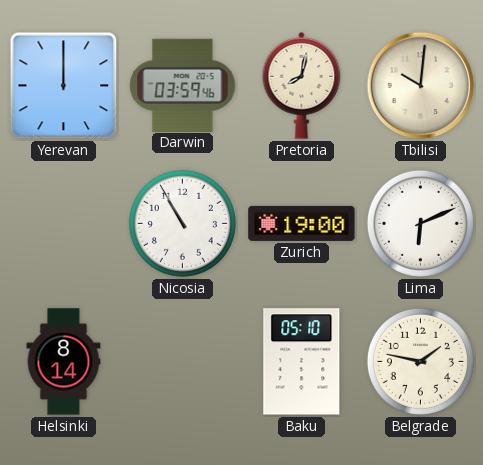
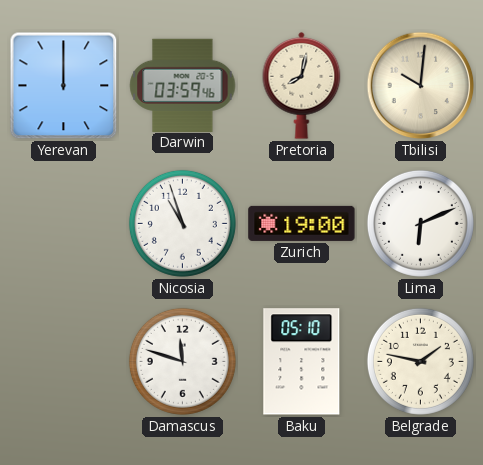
Nicosia: 10:55 -> 10:57 (182, 223)
Helsinki: 8:14 -> none (64, 362)
Damascus: none -> 11:48 (182, 361)
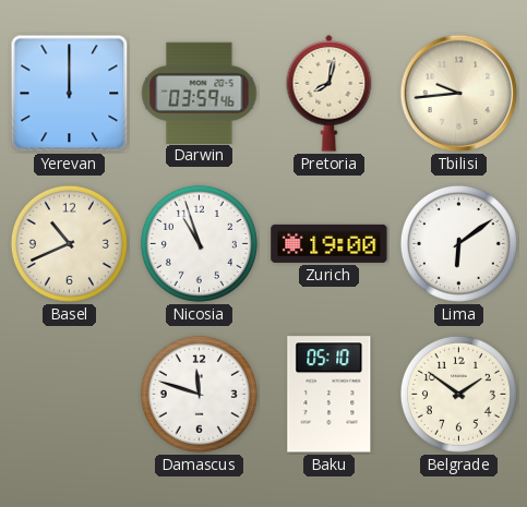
Tbilisi: 10:01 -> 9:44 (459, 94)
Basel: none -> 10:41 (69, 243)
Lima: 6:11 -> 6:09 (458, 243)
Belgrade: 1:47 -> 1:51 (458, 394)
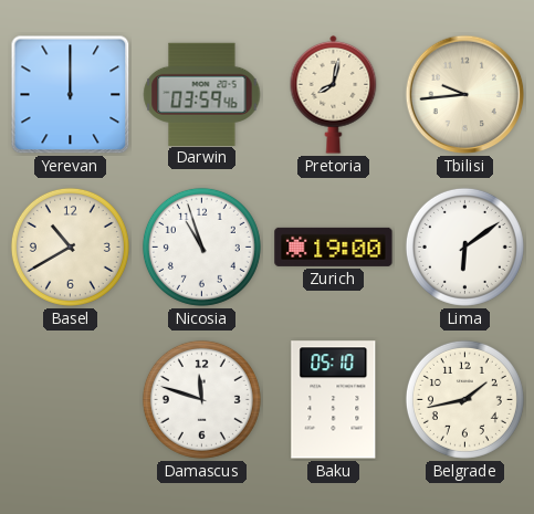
Basel: 10:41 -> 10:40 (70, 246)
Belgrade: 1:51 -> 1:43 (464, 399)
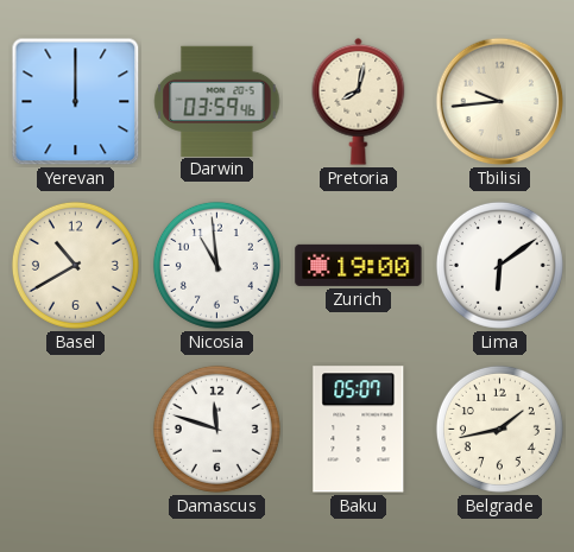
Nicosia: 10:57 -> 10:59 (216, 265)
Baku: 05:10 -> 05:07 (359, 430)
